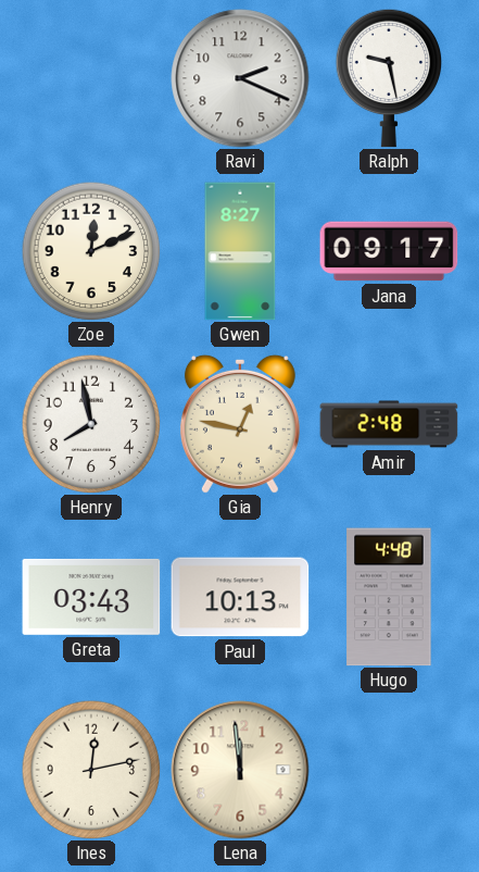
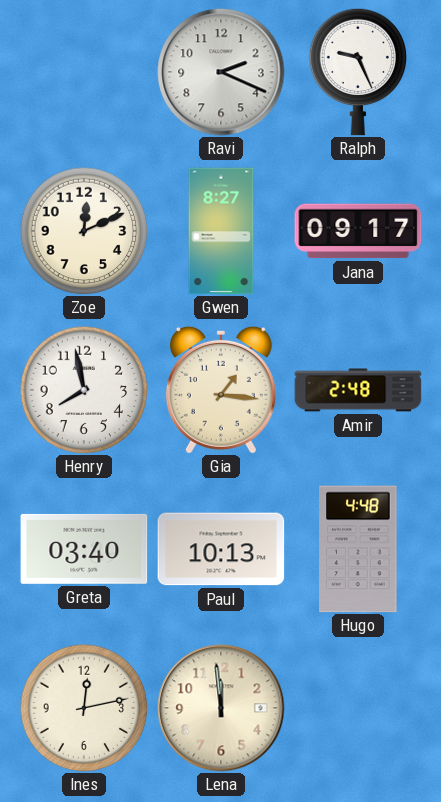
Ralph: 9:28 -> 9:26 (358, 72)
Gia: 12:47 -> 1:16 (221, 390)
Greta: 03:43 -> 03:40 (84, 549)
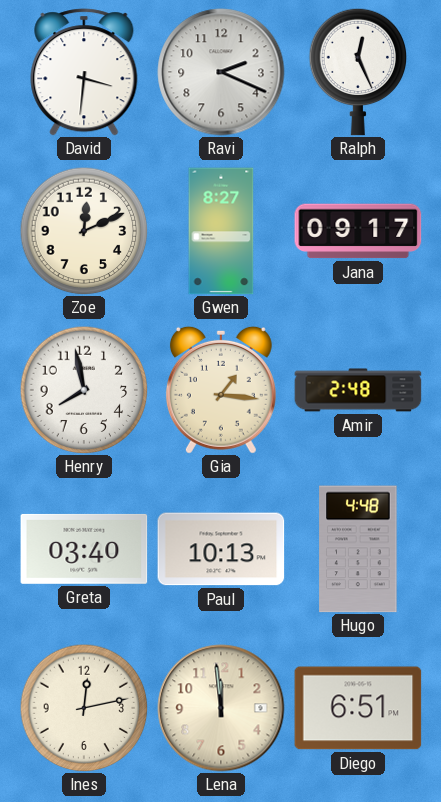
David: none -> 3:31 (84, 72)
Ralph: 9:26 -> 12:26 (358, 72)
Diego: none -> 6:51 (358, 708)
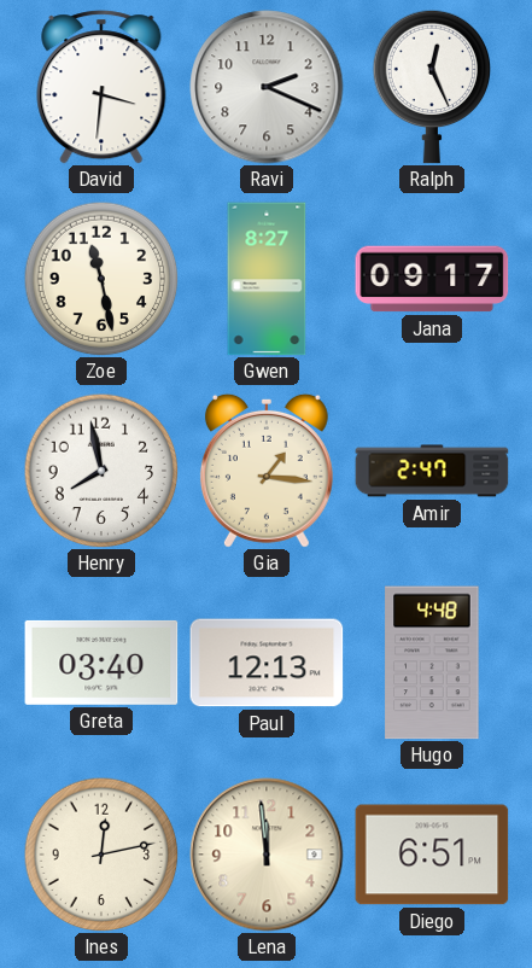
Zoe: 12:11 -> 11:28 (101, 279)
Amir: 2:48 -> 2:47 (432, 471)
Paul: 10:13 -> 12:13 (267, 663)
